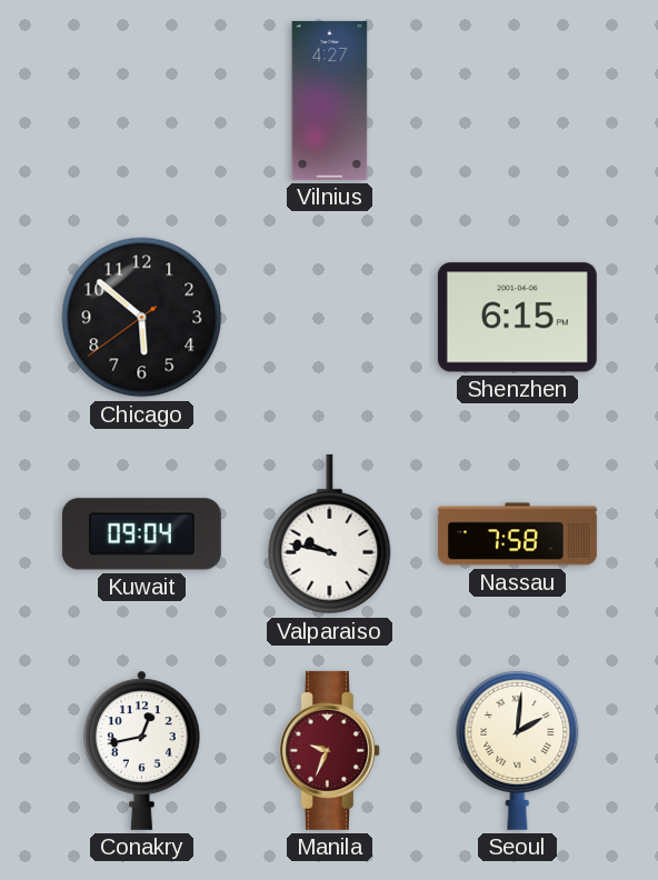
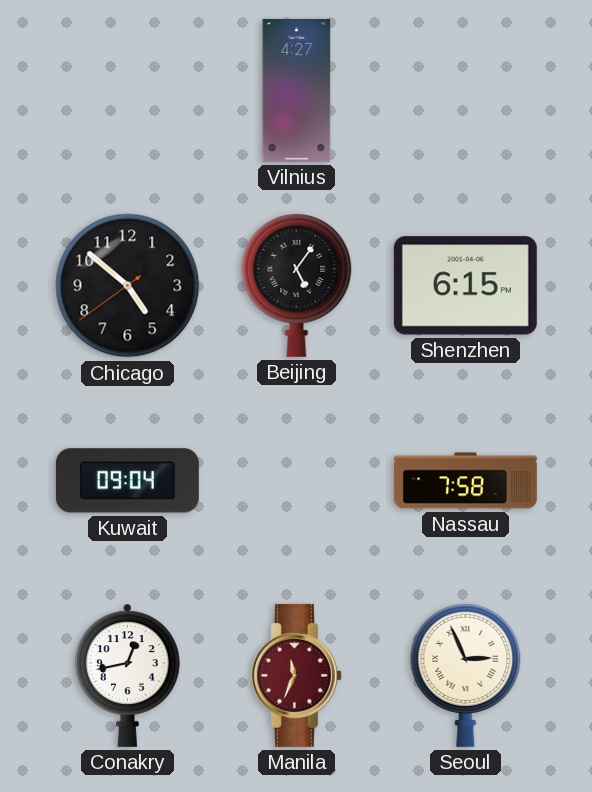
Chicago: 5:51 -> 4:51 (128, 286)
Beijing: none -> 5:06 (297, 286)
Valparaiso: 9:47 -> none (330, 534)
Manila: 9:34 -> 11:34 (296, 675)
Seoul: 2:01 -> 2:56 (466, 676)
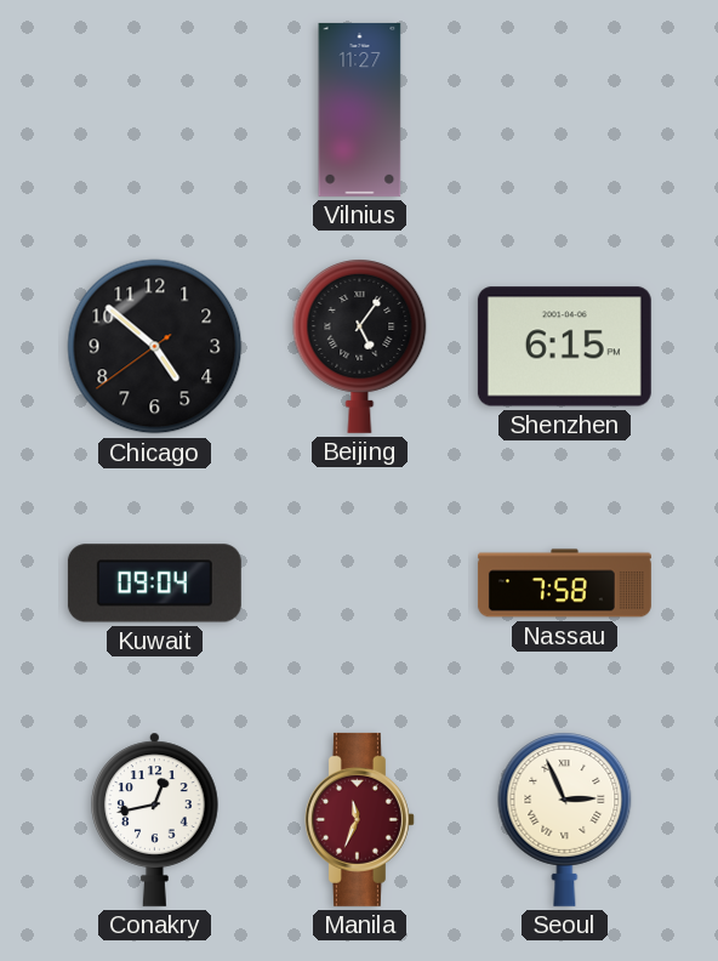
Vilnius: 4:27 -> 11:27 (360, 109)
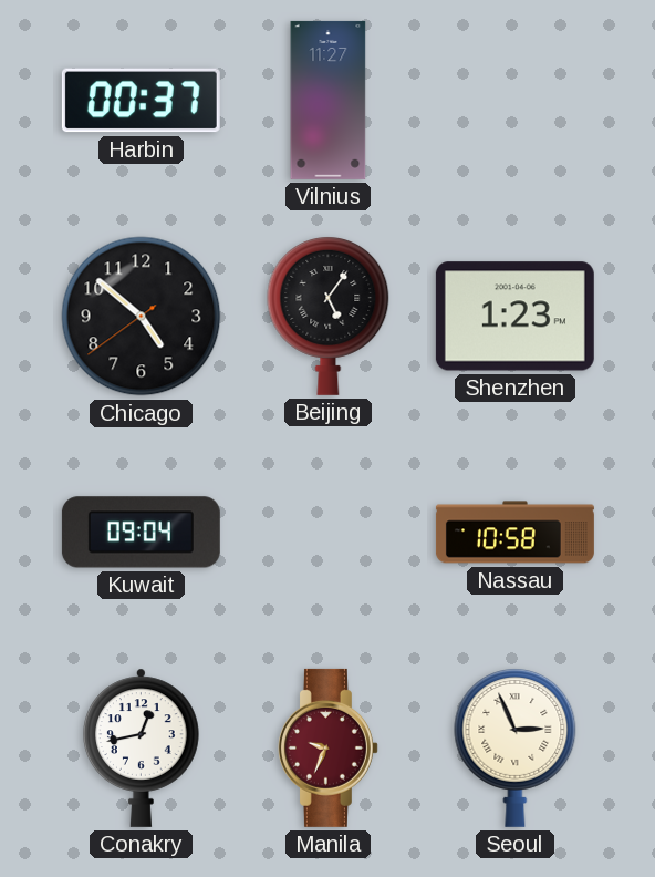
Harbin: none -> 00:37 (141, 101)
Shenzhen: 6:15 -> 1:23 (514, 317)
Nassau: 7:58 -> 10:58 (514, 533)
Manila: 11:34 -> 9:34 (327, 747)
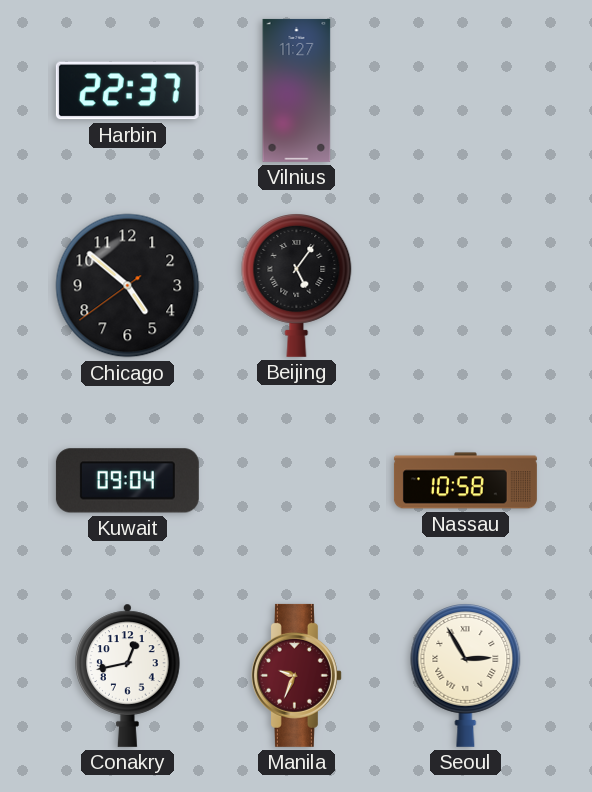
Harbin: 00:37 -> 22:37 (127, 91)
Shenzhen: 1:23 -> none (514, 317)
Seoul: 2:56 -> 2:55 (466, 676)
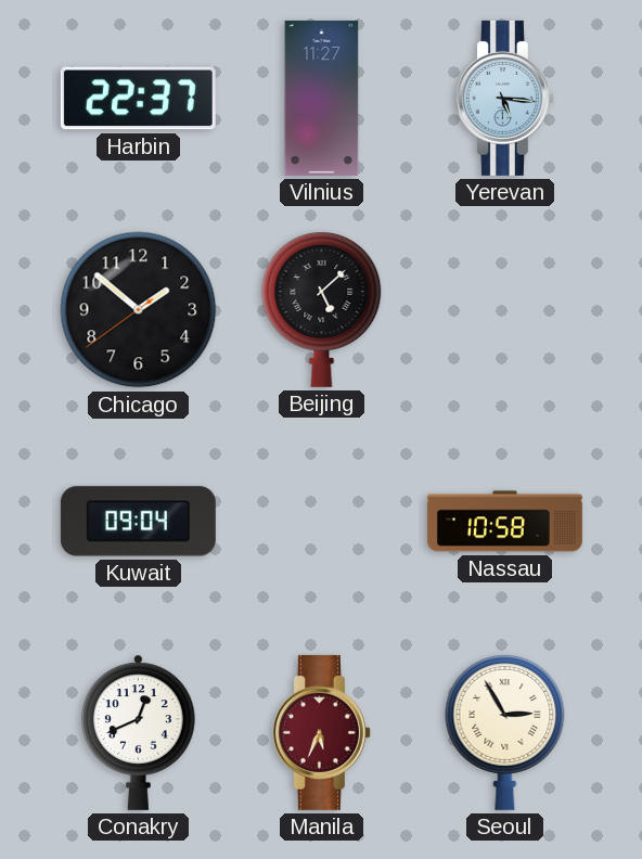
Yerevan: none -> 5:16 (504, 98)
Chicago: 4:51 -> 1:51 (139, 310)
Beijing: 5:06 -> 5:08 (322, 310)
Conakry: 12:43 -> 12:41 (139, 732)
Manila: 9:34 -> 5:34 (321, 732)
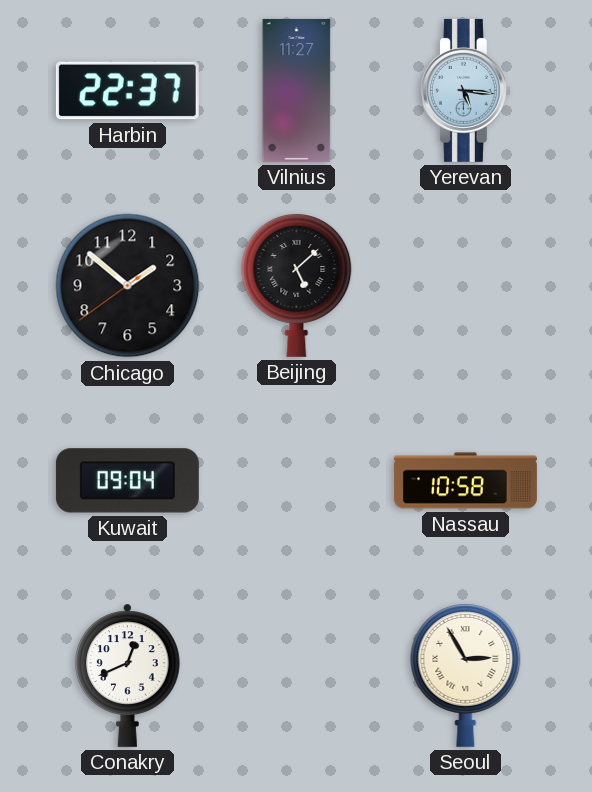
Manila: 5:34 -> none (321, 732)
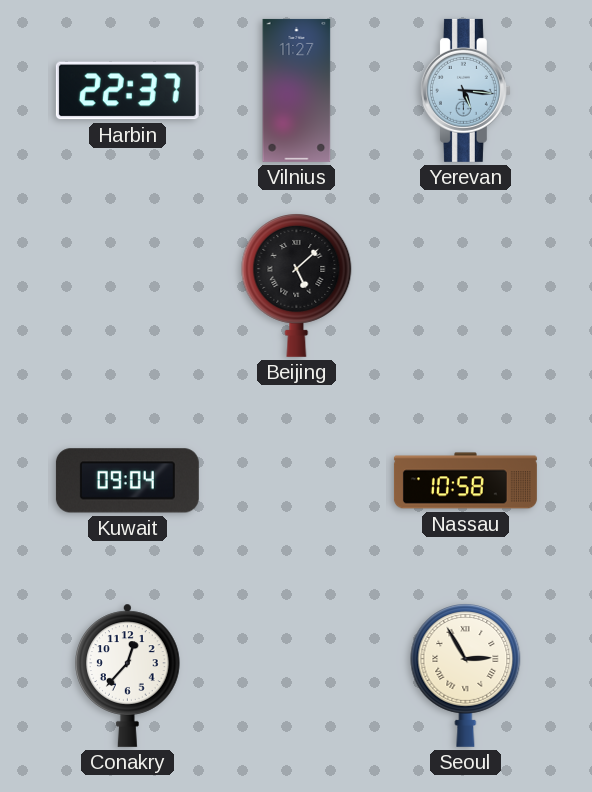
Chicago: 1:51 -> none (128, 286)
Conakry: 12:41 -> 12:37 (128, 675)
